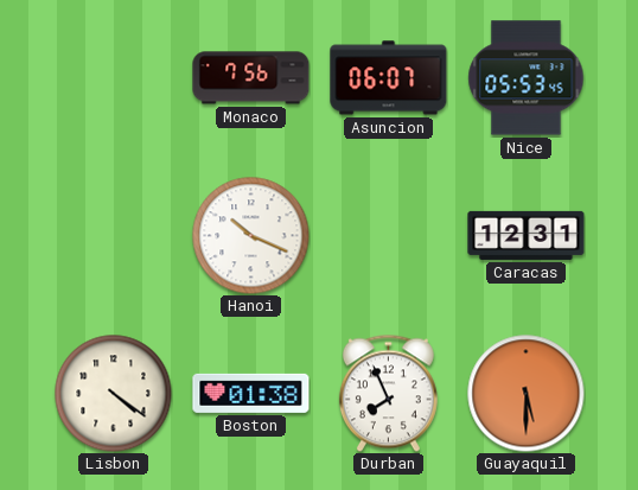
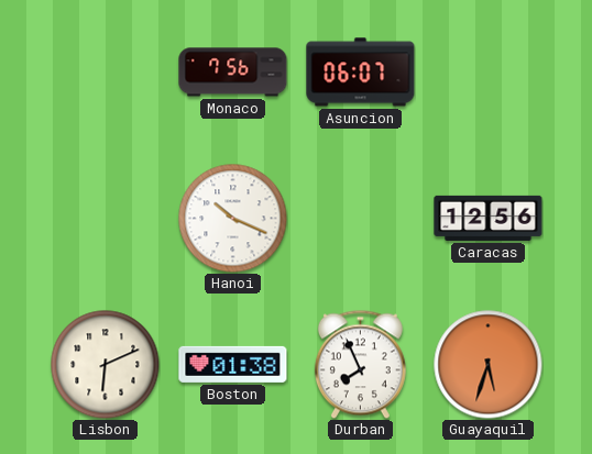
Nice: 05:53 -> none (527, 78)
Caracas: 12:31 -> 12:56 (489, 218)
Lisbon: 4:21 -> 6:11 (106, 365)
Guayaquil: 5:30 -> 5:33 (489, 365)
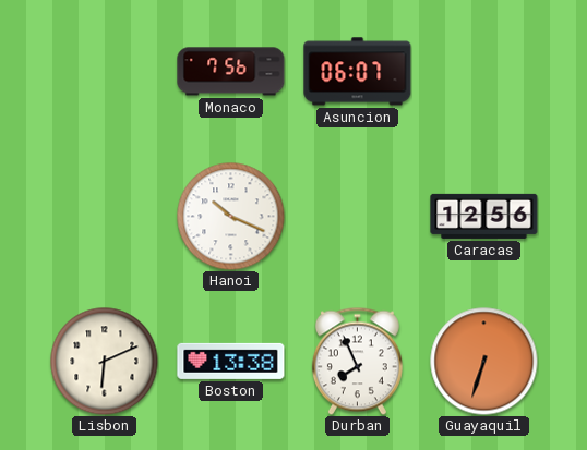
Boston: 01:38 -> 13:38 (231, 361)
Guayaquil: 5:33 -> 6:33 (484, 362)
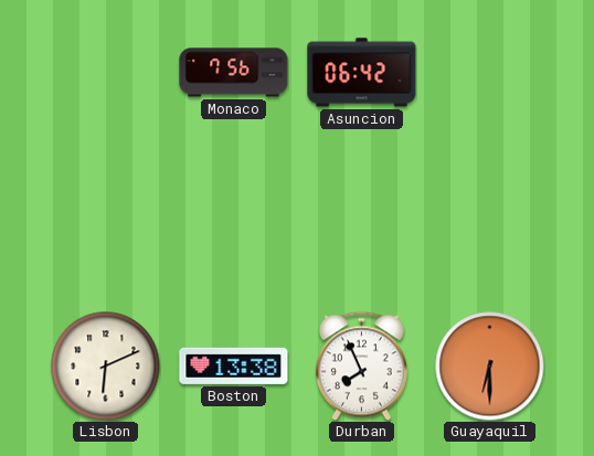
Asuncion: 06:07 -> 06:42 (362, 73)
Hanoi: 10:19 -> none (231, 217)
Caracas: 12:56 -> none (484, 216)
Guayaquil: 6:33 -> 6:30 (490, 367)
